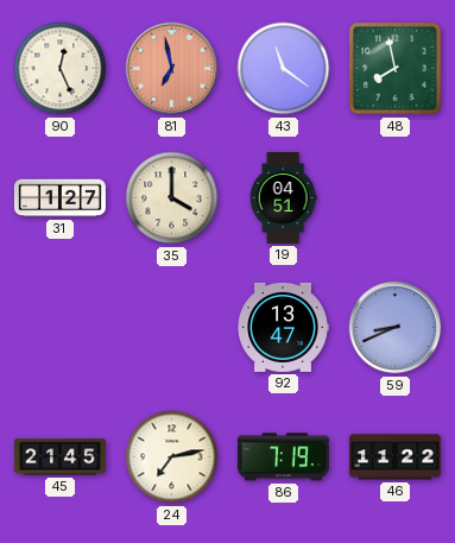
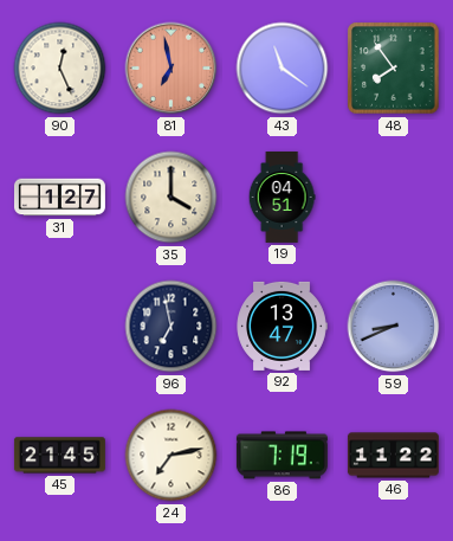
48: 7:58 -> 7:54 (394, 69)
96: none -> 6:58 (172, 327)
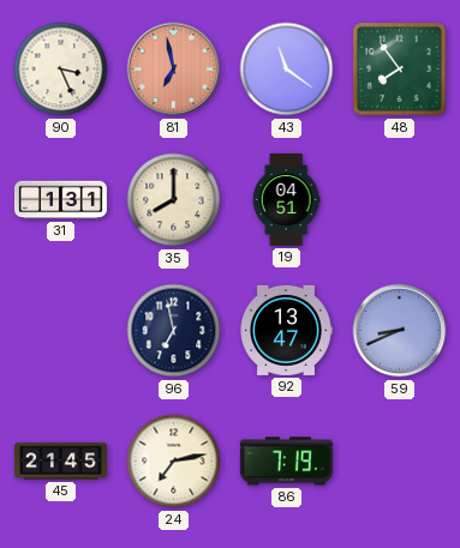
90: 12:26 -> 3:26 (61, 70)
31: 1:27 -> 1:31 (60, 200)
35: 4:00 -> 8:00 (174, 200)
46: 11:22 -> none (393, 456)
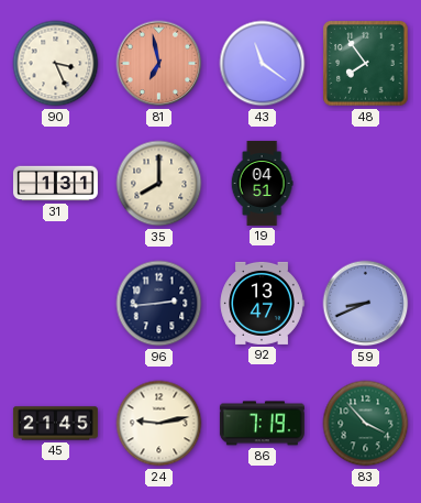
96: 6:58 -> 2:44 (159, 304)
24: 7:13 -> 9:13 (159, 424)
83: none -> 3:53 (366, 424)
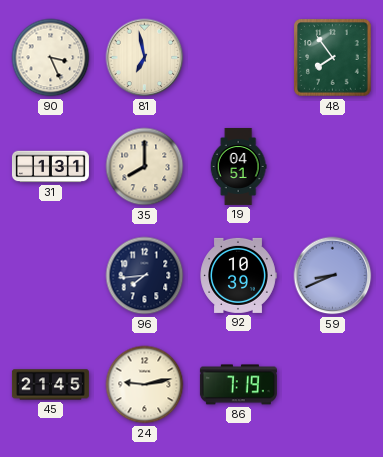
81 dial: salmon -> cream (145, 58)
43: 11:21 -> none (263, 64)
96: 2:44 -> 7:44 (145, 276)
92: 13:47 -> 10:39 (238, 275)
83: 3:53 -> none (366, 424)
